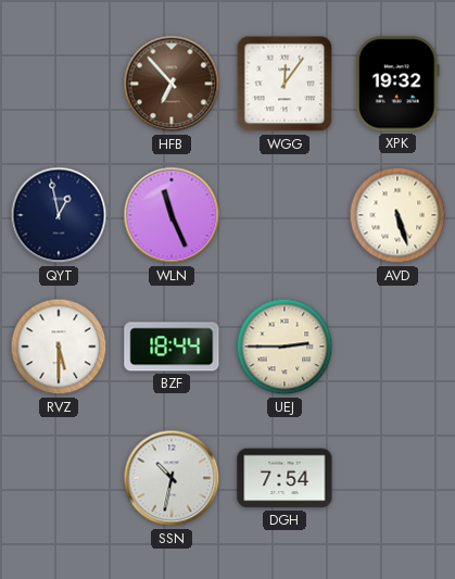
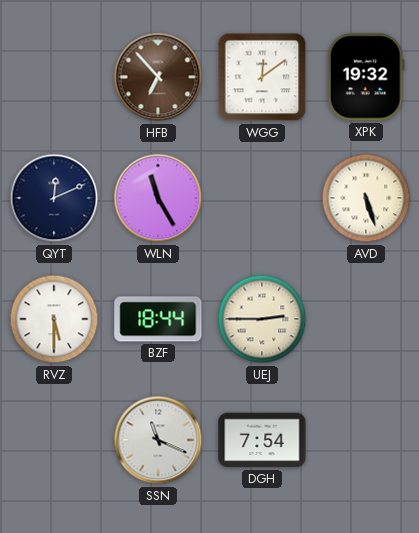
WGG: 12:06 -> 12:09 (262, 77)
QYT: 12:58 -> 12:11 (54, 198)
WLN: 11:26 -> 11:25 (158, 198)
SSN: 10:32 -> 11:19 (158, 440)
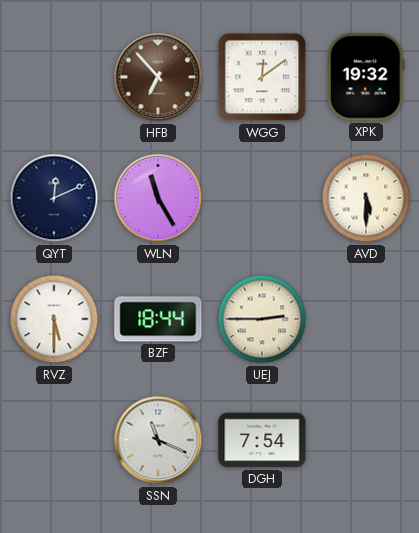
AVD: 5:27 -> 5:30 (366, 198)
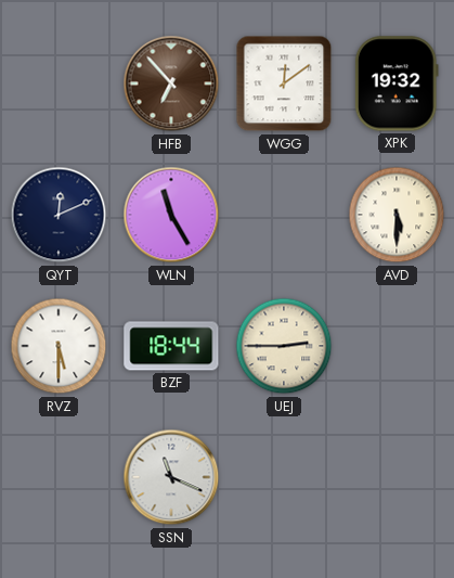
DGH: 7:54 -> none (262, 440)
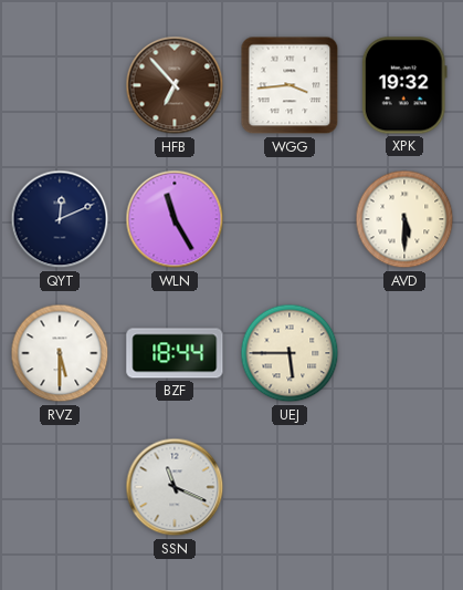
WGG: 12:09 -> 3:44 (290, 85)
UEJ: 2:45 -> 5:45 (290, 353)
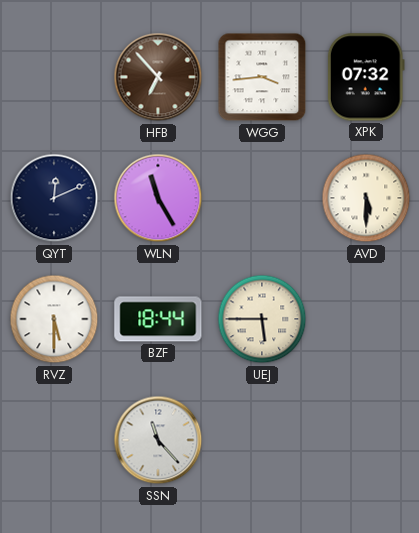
XPK: 19:32 -> 07:32 (366, 77)
SSN: 11:19 -> 11:23 (158, 440)
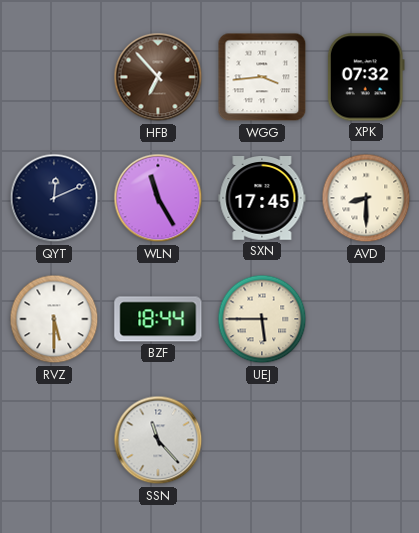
SXN: none -> 17:45 (262, 199)
AVD: 5:30 -> 8:30 (366, 198)
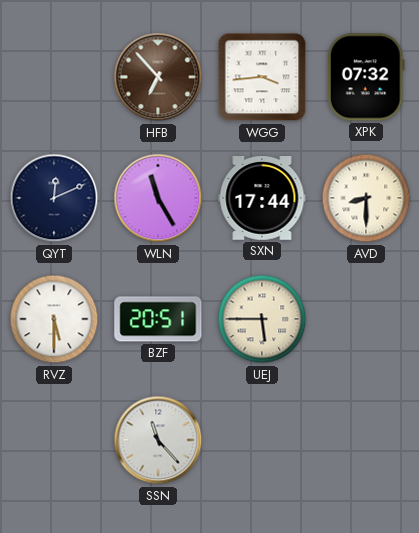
SXN: 17:45 -> 17:44 (262, 199)
BZF: 18:44 -> 20:51 (158, 319)
